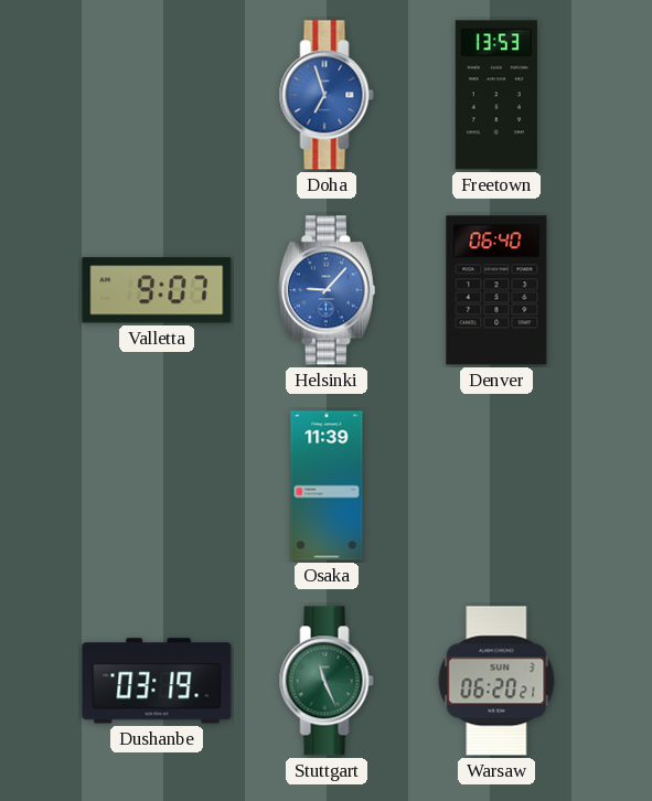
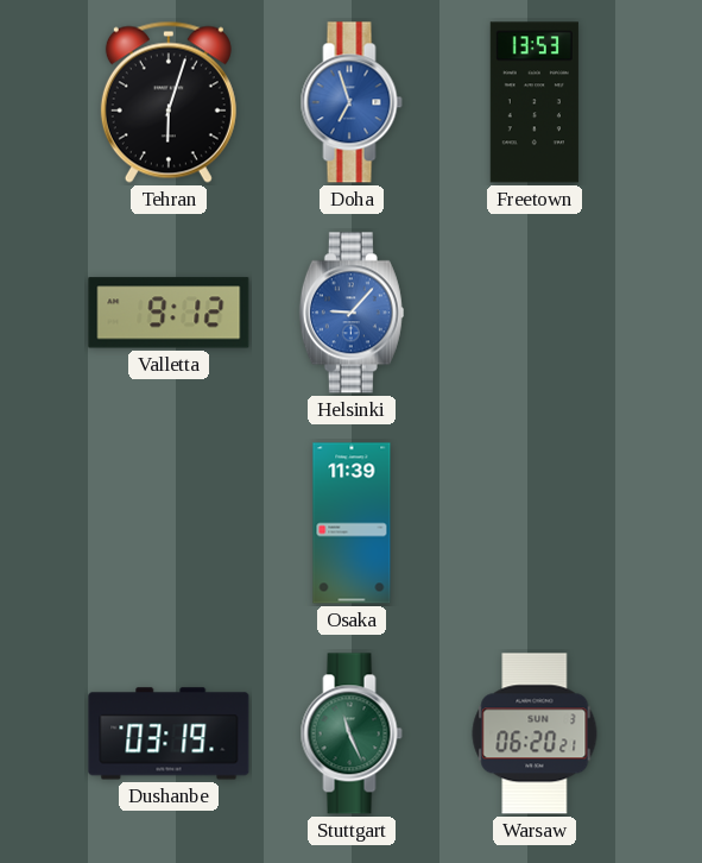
Tehran: none -> 6:03 (169, 102)
Valletta: 9:07 -> 9:12 (169, 313)
Denver: 06:40 -> none (496, 290)
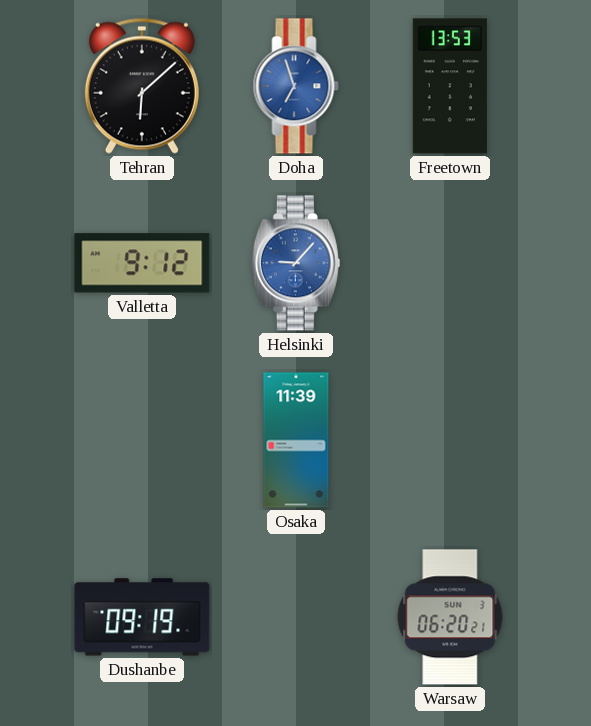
Tehran: 6:03 -> 6:08 (142, 86)
Dushanbe: 03:19 -> 09:19 (142, 617)
Stuttgart: 11:26 -> none (352, 733)
